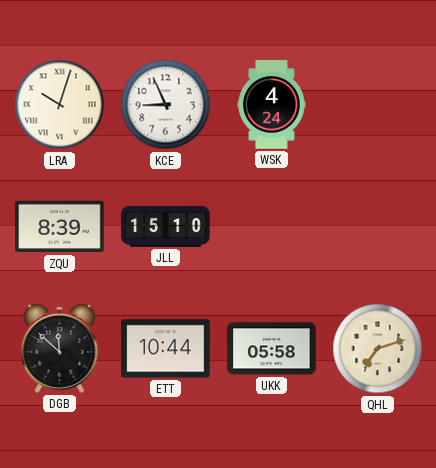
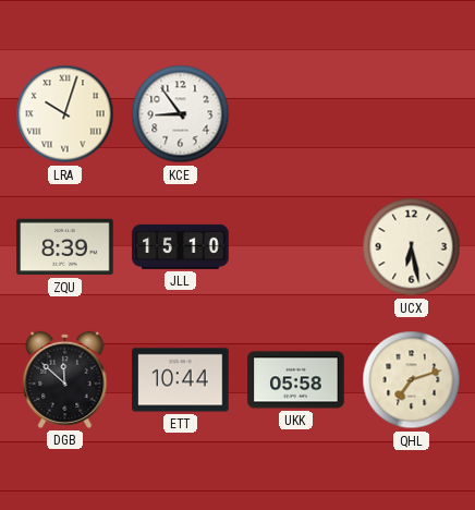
KCE: 8:56 -> 8:54 (181, 114)
WSK: 4:24 -> none (272, 105)
UCX: none -> 6:28 (412, 247)
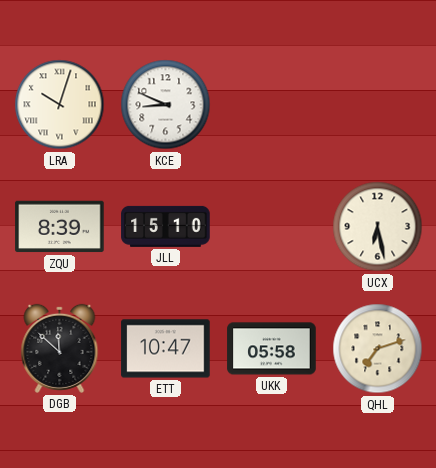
KCE: 8:54 -> 8:49 (166, 105)
ETT: 10:44 -> 10:47 (166, 349)
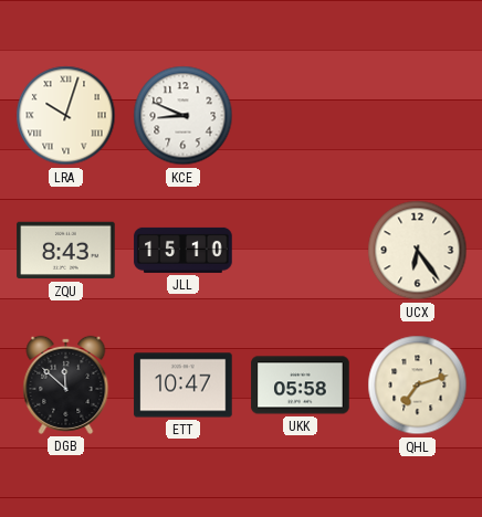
ZQU: 8:39 -> 8:43 (66, 251)
UCX: 6:28 -> 6:24 (418, 251)
